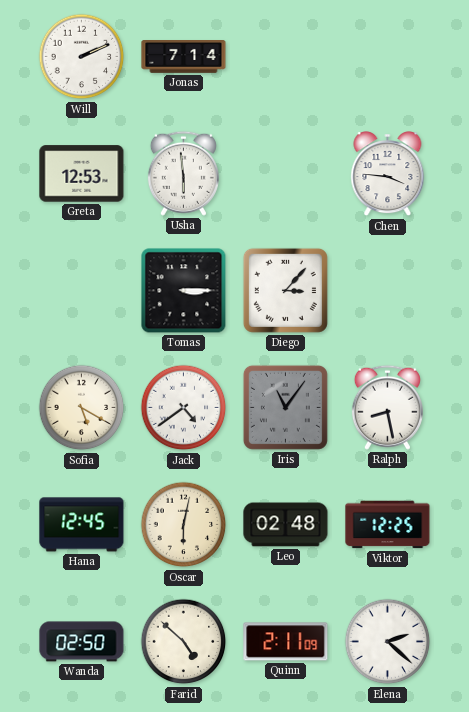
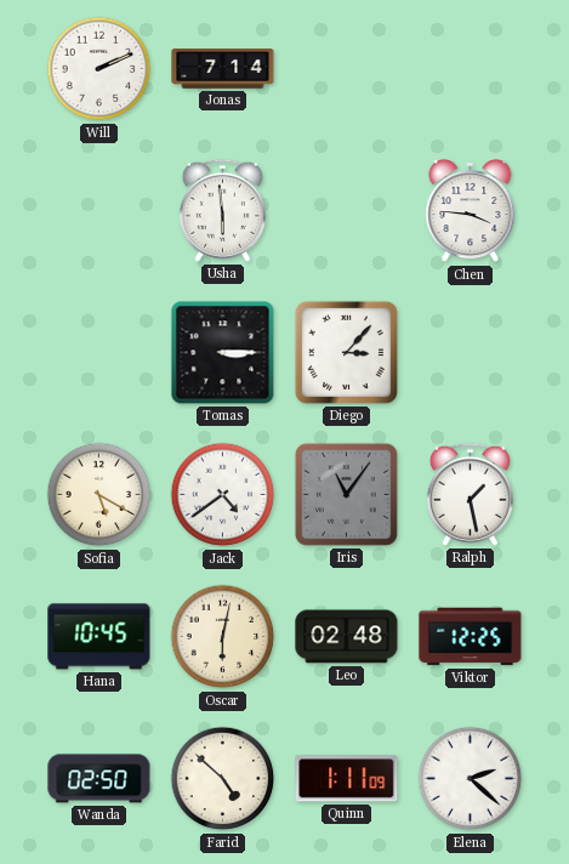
Greta: 12:53 -> none (82, 174)
Ralph: 8:28 -> 1:28 (470, 494)
Hana: 12:45 -> 10:45 (99, 637)
Quinn: 2:11 -> 1:11 (347, 779)
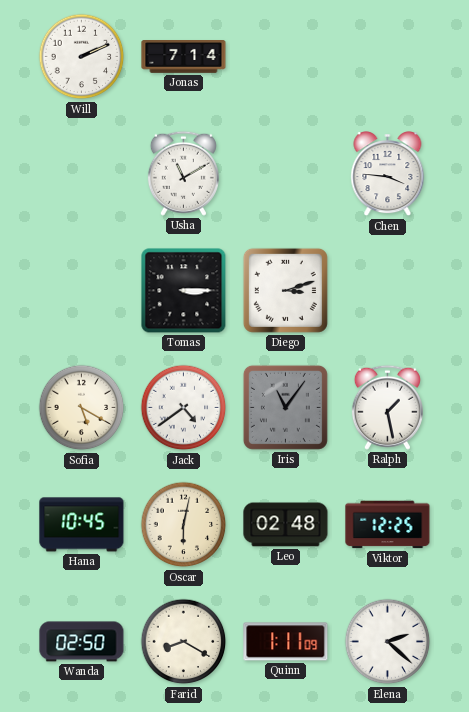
Usha: 5:59 -> 11:10 (183, 173)
Diego: 3:07 -> 3:12 (285, 290)
Farid: 4:52 -> 8:20 (184, 642)
